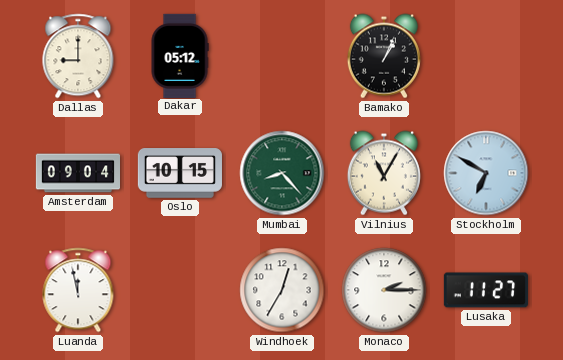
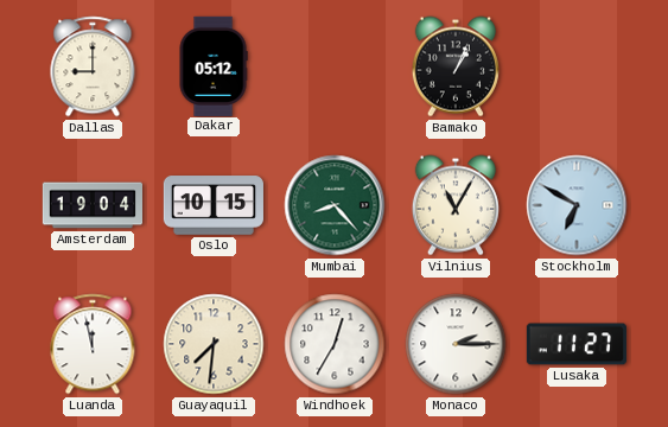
Amsterdam: 09:04 -> 19:04 (91, 205)
Guayaquil: none -> 7:31 (214, 344)
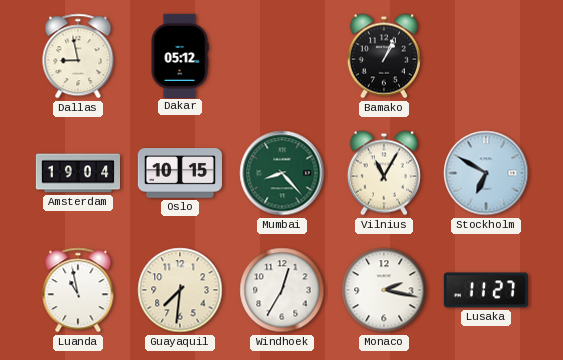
Dallas: 9:00 -> 8:58 (78, 56)
Luanda: 11:58 -> 10:58 (78, 290)
Monaco: 2:15 -> 2:17 (384, 290)
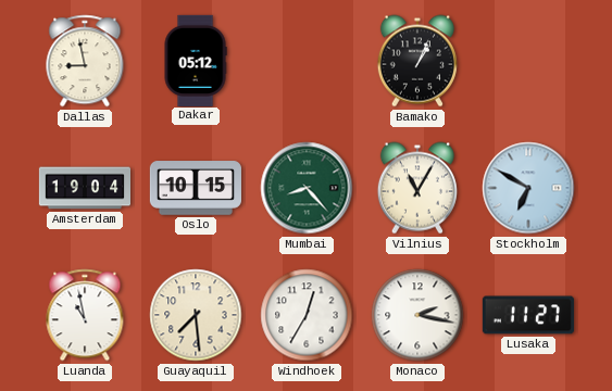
Guayaquil: 7:31 -> 7:29 (196, 315)
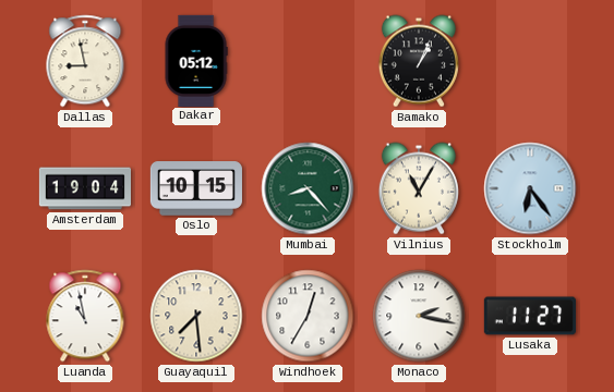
Stockholm: 6:50 -> 6:24 (530, 188)
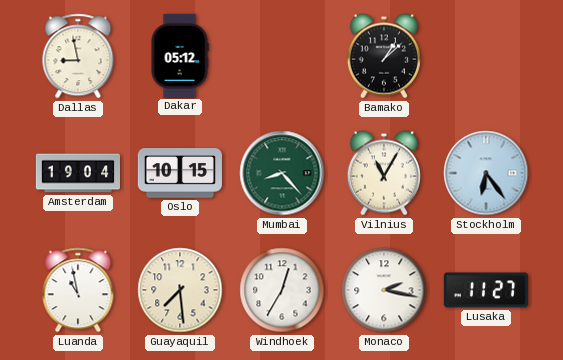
Bamako: 1:04 -> 1:08 (384, 56)
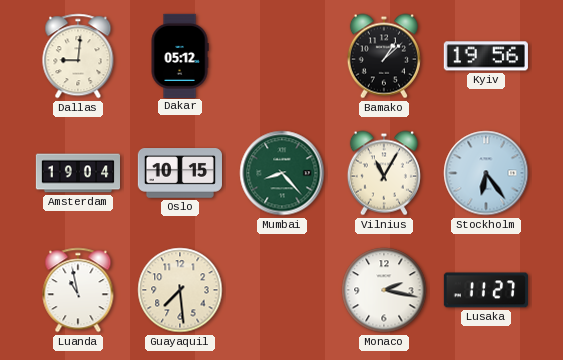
Dallas: 8:58 -> 9:01 (78, 56)
Kyiv: none -> 19:56 (486, 56)
Windhoek: 12:35 -> none (282, 290)
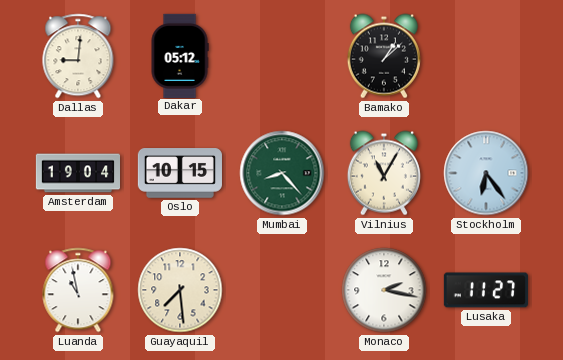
Kyiv: 19:56 -> none (486, 56)
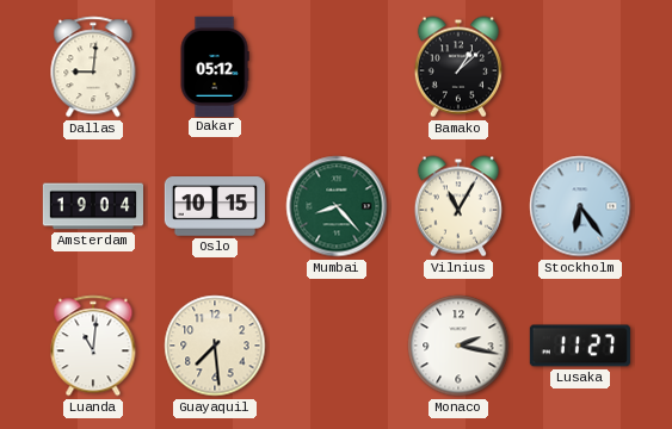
Luanda: 10:58 -> 11:01 (93, 346)
